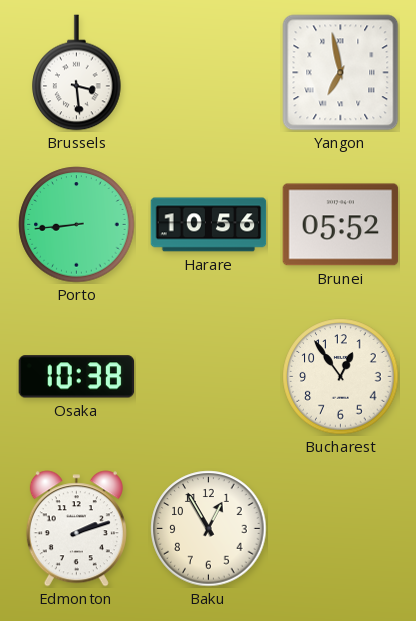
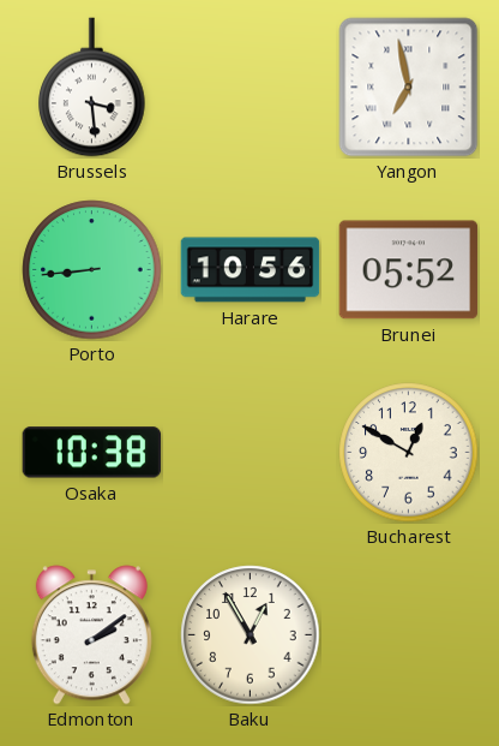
Bucharest: 12:54 -> 12:50 (409, 453)
Edmonton: 2:12 -> 2:09 (91, 635)
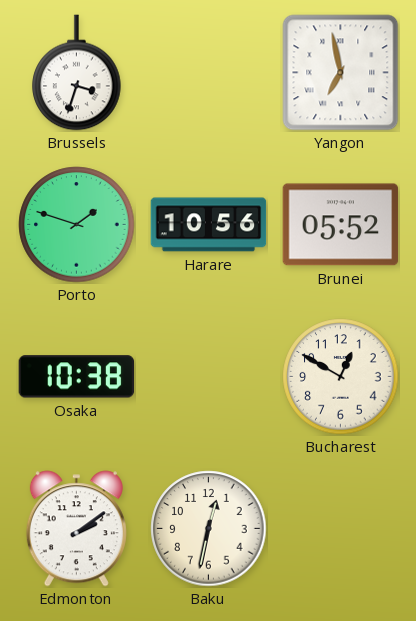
Brussels: 3:29 -> 3:33 (77, 73)
Porto: 8:44 -> 1:48 (77, 225)
Baku: 12:55 -> 12:32 (209, 529)
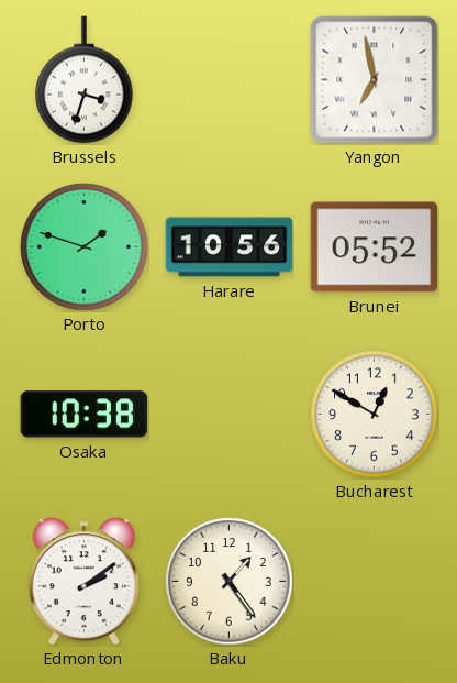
Baku: 12:32 -> 1:24 (230, 582)
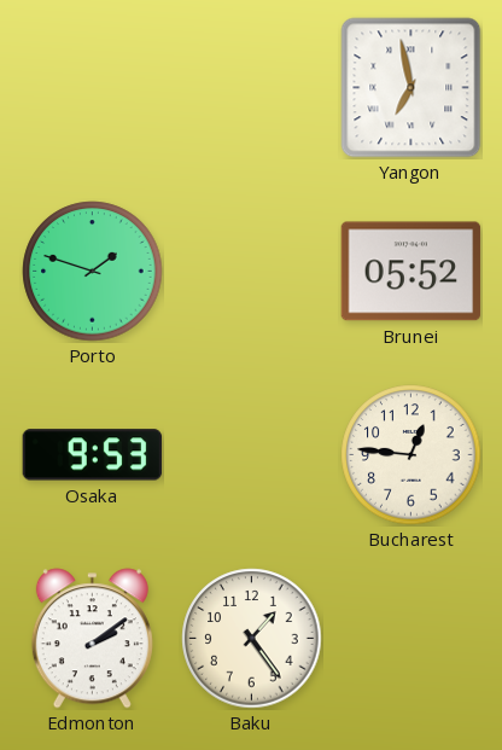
Brussels: 3:33 -> none (85, 80)
Harare: 10:56 -> none (230, 247)
Osaka: 10:38 -> 9:53 (93, 455)
Bucharest: 12:50 -> 12:46 (411, 455)
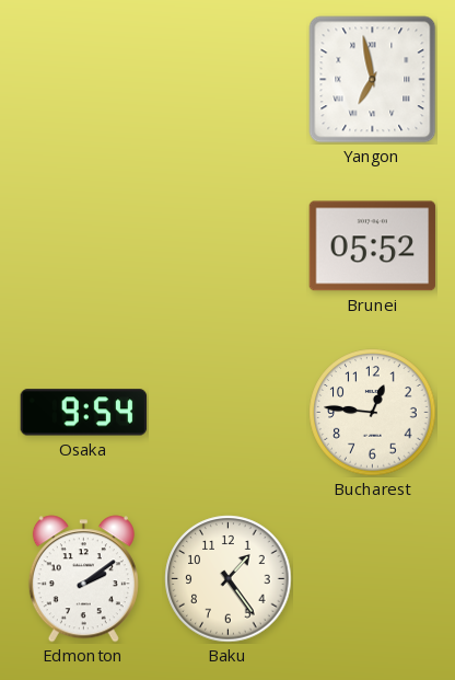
Porto: 1:48 -> none (93, 272)
Osaka: 9:53 -> 9:54 (84, 413)
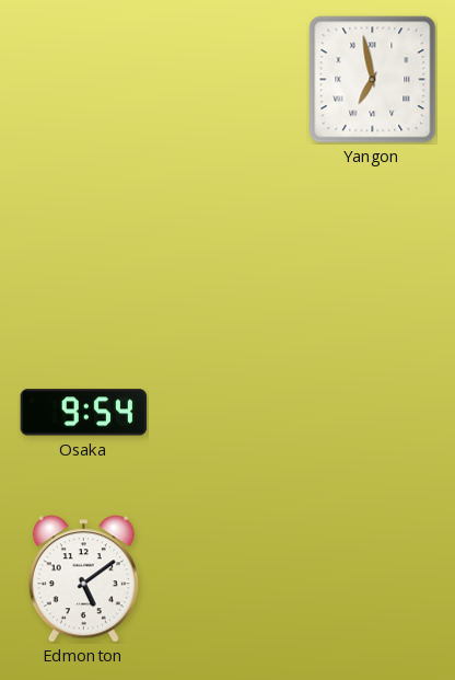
Brunei: 05:52 -> none (373, 246)
Bucharest: 12:46 -> none (373, 413)
Edmonton: 2:09 -> 5:09 (83, 579)
Baku: 1:24 -> none (229, 579)
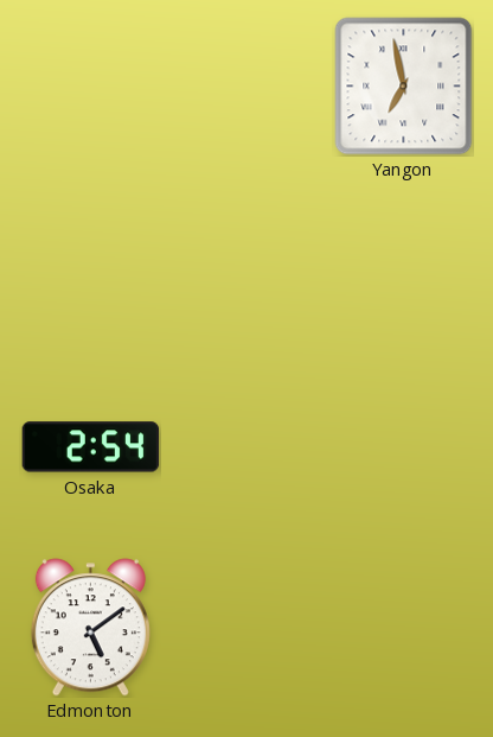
Osaka: 9:54 -> 2:54 (91, 447)
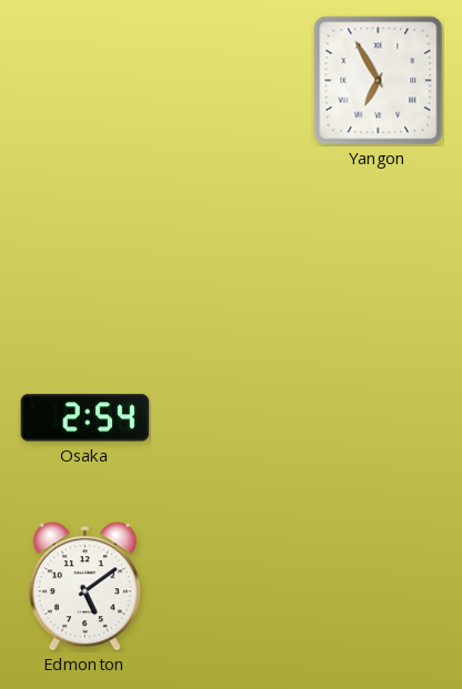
Yangon: 6:58 -> 6:55 (379, 81)
